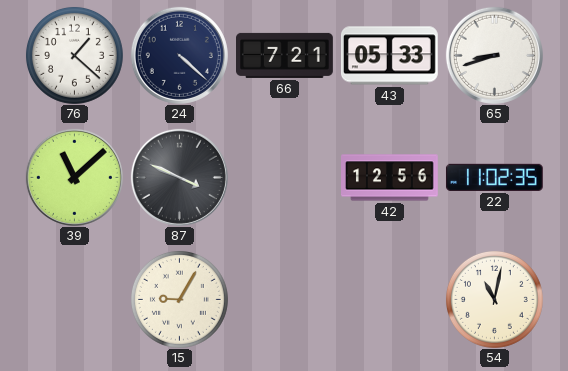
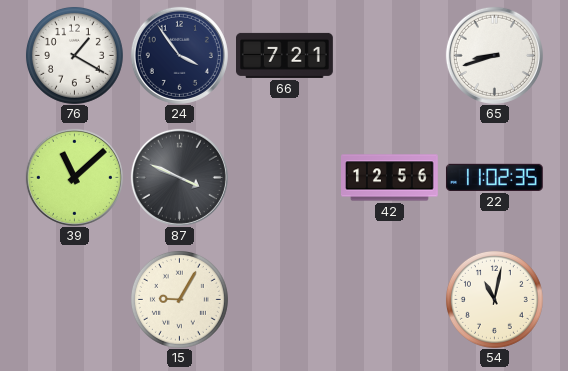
76: 1:22 -> 1:20 (74, 55)
24: 4:22 -> 3:54 (179, 55)
43: 05:33 -> none (389, 56)
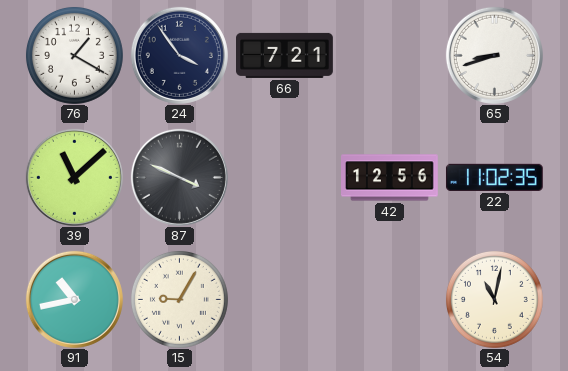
91: none -> 10:43 (74, 299)
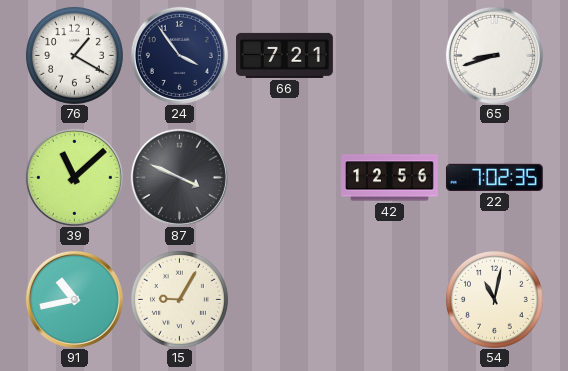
22: 11:02 -> 7:02 (494, 177)
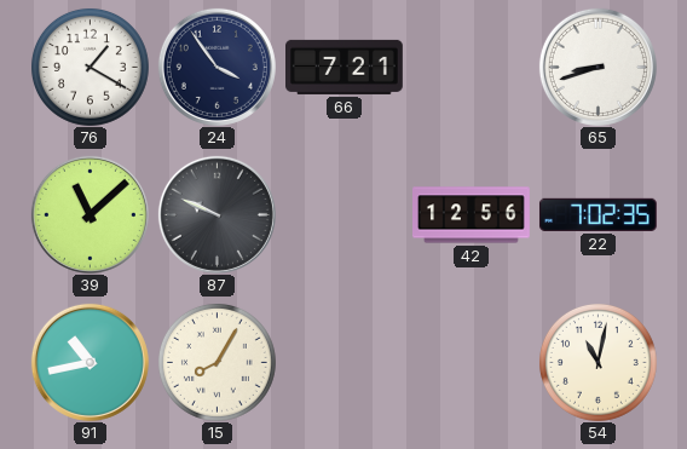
87: 3:49 -> 9:49 (217, 214)
15: 9:05 -> 8:05 (217, 362)
